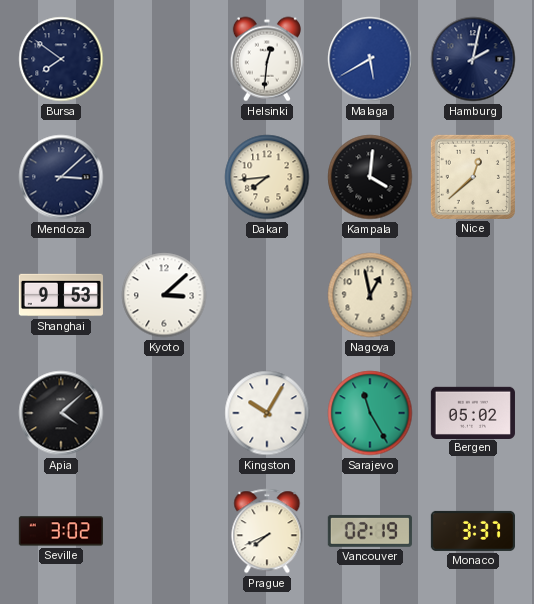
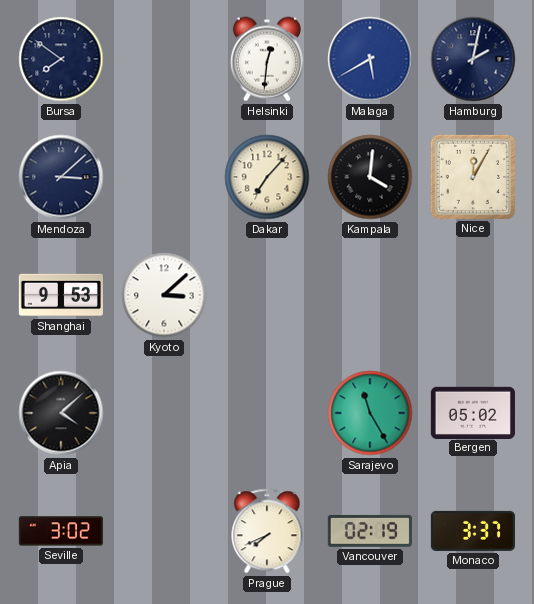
Dakar: 7:44 -> 7:07 (267, 177)
Nice: 12:38 -> 12:05 (473, 177)
Nagoya: 12:58 -> none (370, 295)
Kingston: 10:05 -> none (267, 413)
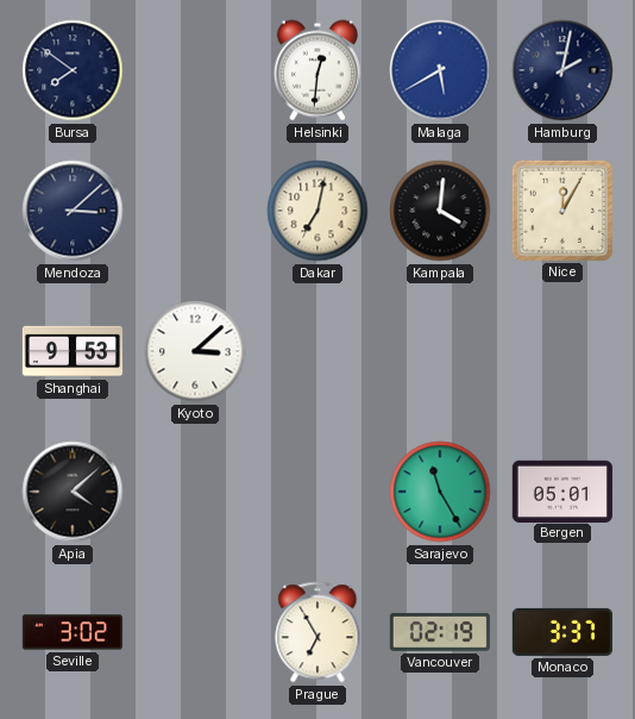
Dakar: 7:07 -> 7:02 (317, 211)
Bergen: 05:02 -> 05:01 (562, 490)
Prague: 7:41 -> 6:55 (317, 632)
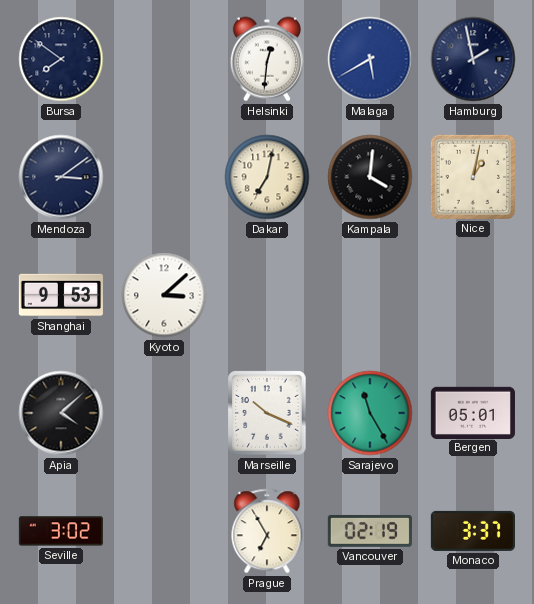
Hamburg: 2:02 -> 1:58 (473, 59)
Mendoza: 3:08 -> 3:09 (61, 177)
Nice: 12:05 -> 1:02 (473, 177)
Marseille: none -> 10:19 (267, 413)
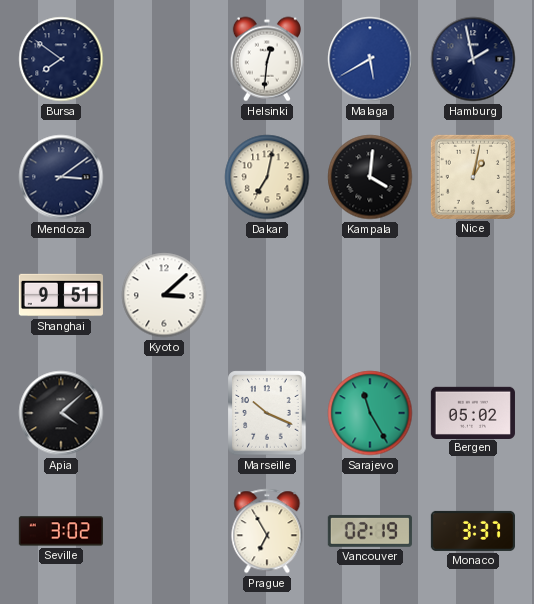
Shanghai: 9:53 -> 9:51 (61, 295)
Bergen: 05:01 -> 05:02 (473, 412)
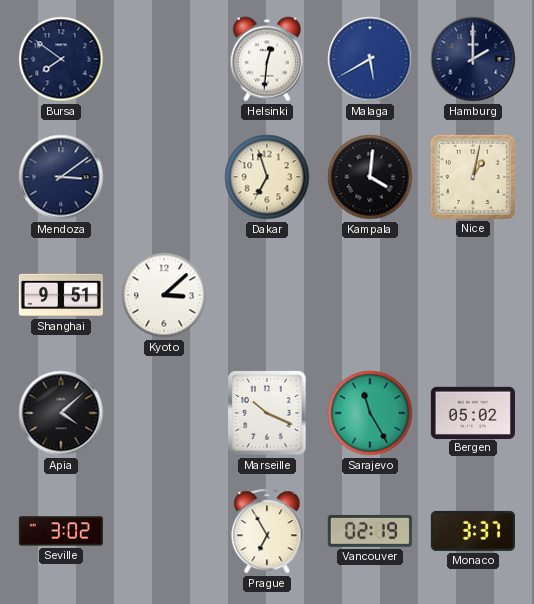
Hamburg: 1:58 -> 2:00 (473, 59)
Dakar: 7:02 -> 6:57 (267, 177)
